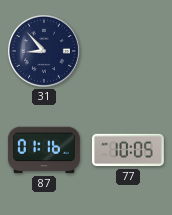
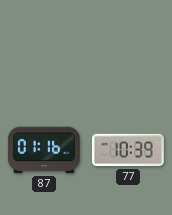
31: 8:53 -> none (44, 51)
77: 10:05 -> 10:39 (128, 150)
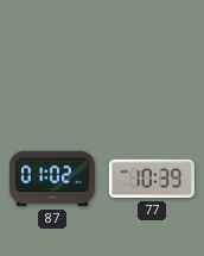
87: 01:16 -> 01:02 (52, 179)
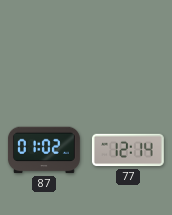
77: 10:39 -> 12:14 (128, 150)
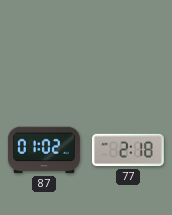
77: 12:14 -> 2:18 (128, 150)
